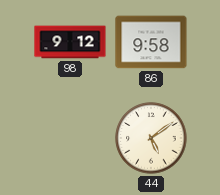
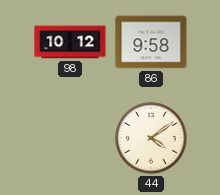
98: 9:12 -> 10:12 (70, 42)
44: 5:09 -> 4:09 (151, 138)
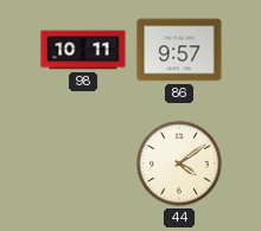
98: 10:12 -> 10:11 (83, 50)
86: 9:58 -> 9:57 (179, 50)
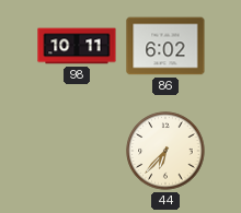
86: 9:57 -> 6:02 (165, 46)
44: 4:09 -> 6:37 (165, 151)
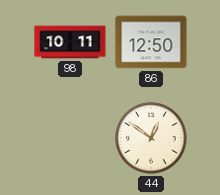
86: 6:02 -> 12:50 (151, 42)
44: 6:37 -> 12:51 (151, 138)
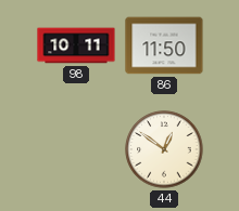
86: 12:50 -> 11:50 (164, 45)
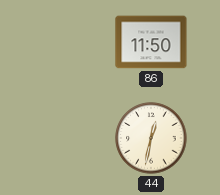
98: 10:11 -> none (76, 45)
44: 12:51 -> 12:32 (151, 138)
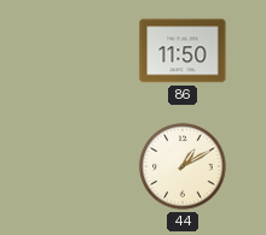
44: 12:32 -> 1:10 (183, 166)
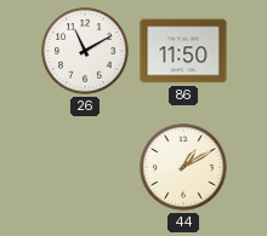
26: none -> 11:10 (85, 51)
